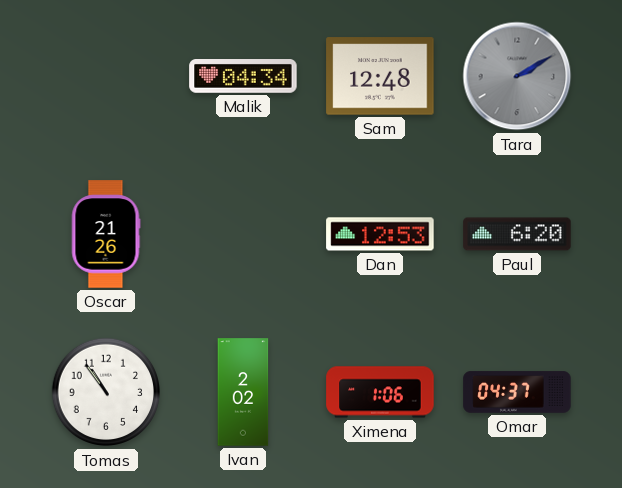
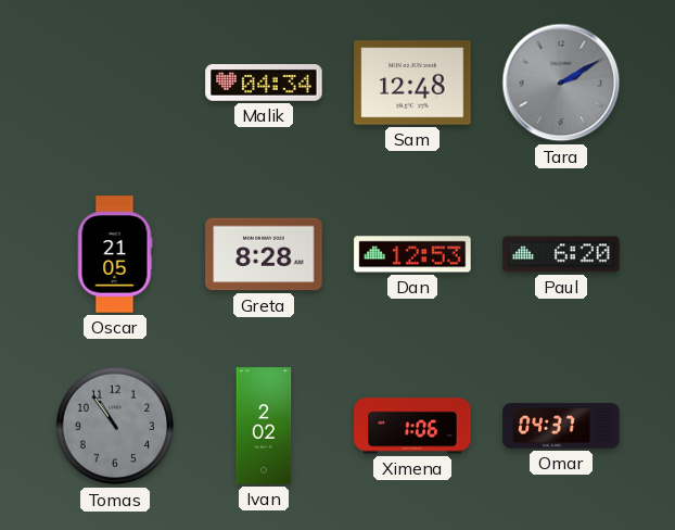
Oscar: 21:26 -> 21:05 (115, 254)
Greta: none -> 8:28 (264, 254)
Tomas dial: white -> grey (115, 426)
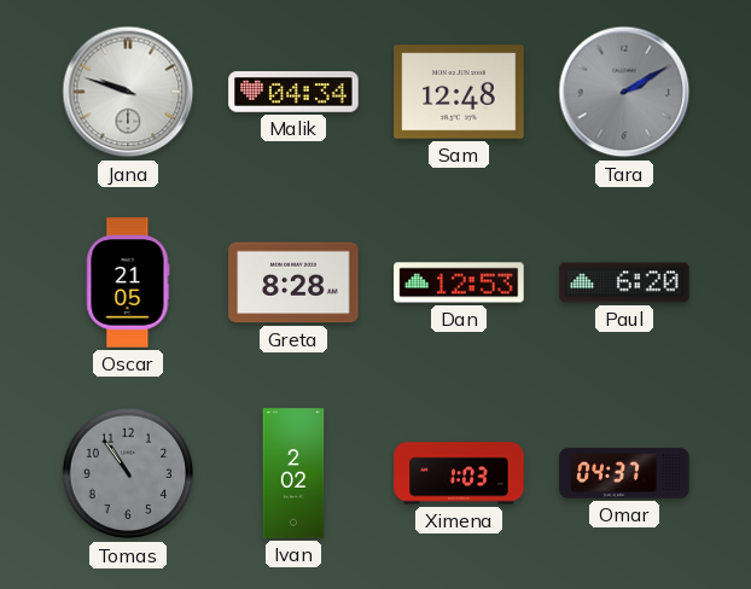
Jana: none -> 9:48 (128, 92)
Ximena: 1:06 -> 1:03 (459, 473)
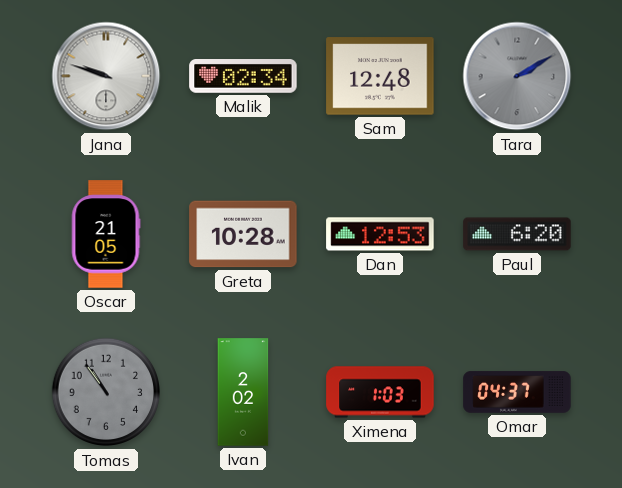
Malik: 04:34 -> 02:34 (243, 77)
Greta: 8:28 -> 10:28 (243, 234)
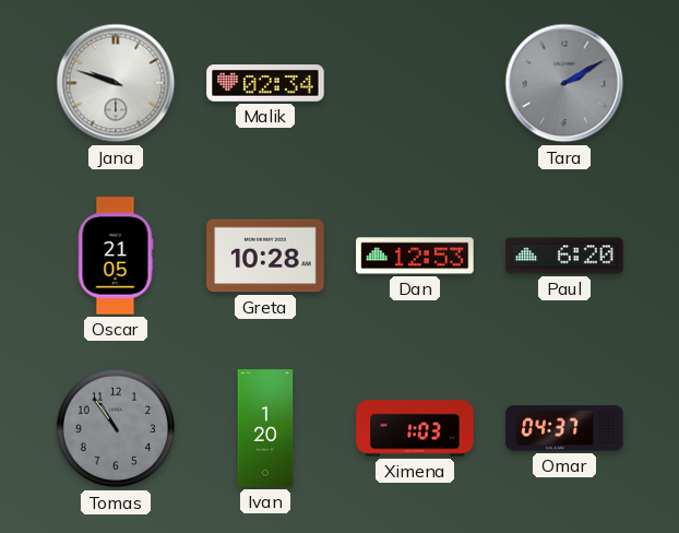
Sam: 12:48 -> none (380, 76)
Ivan: 2:02 -> 1:20 (265, 428)
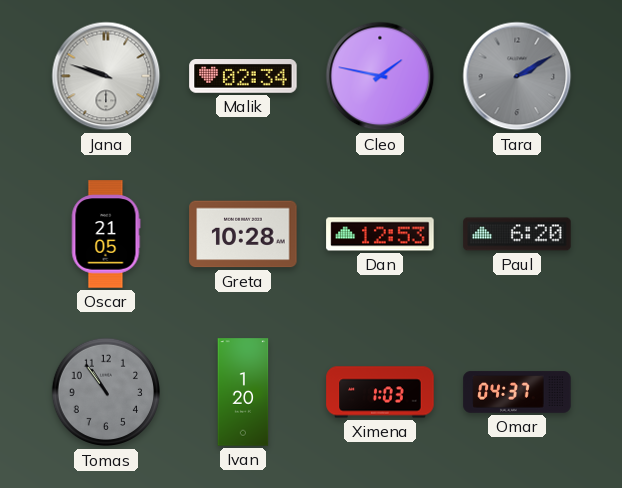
Cleo: none -> 1:47 (380, 76)
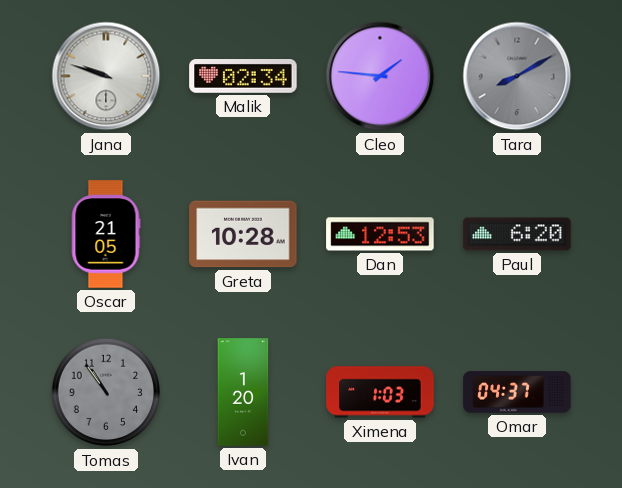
Cleo: 1:47 -> 1:46 (380, 76)
Tara: 2:10 -> 8:10 (517, 76)
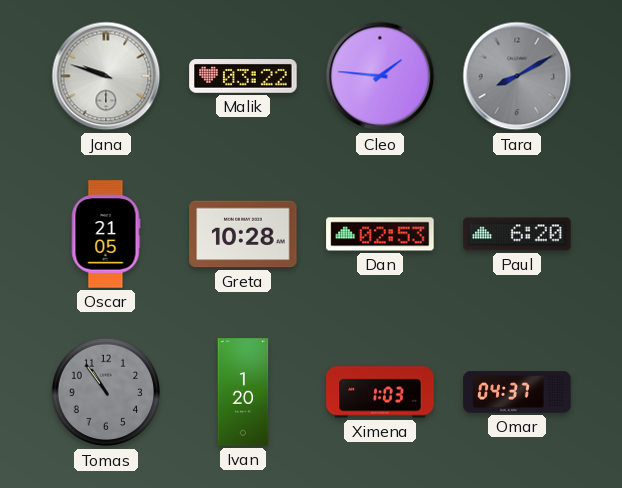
Malik: 02:34 -> 03:22 (243, 77)
Dan: 12:53 -> 02:53 (380, 234)
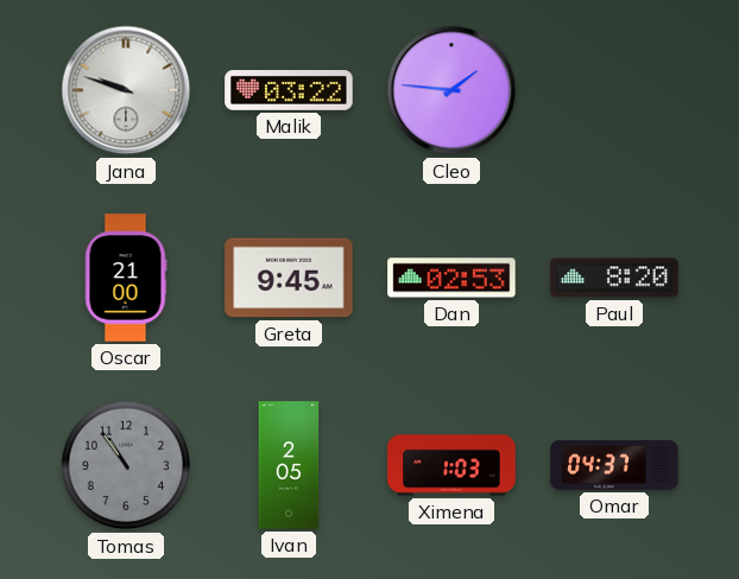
Tara: 8:10 -> none (517, 76)
Oscar: 21:05 -> 21:00 (126, 278)
Greta: 10:28 -> 9:45 (289, 278)
Paul: 6:20 -> 8:20 (614, 278)
Ivan: 1:20 -> 2:05 (289, 465)
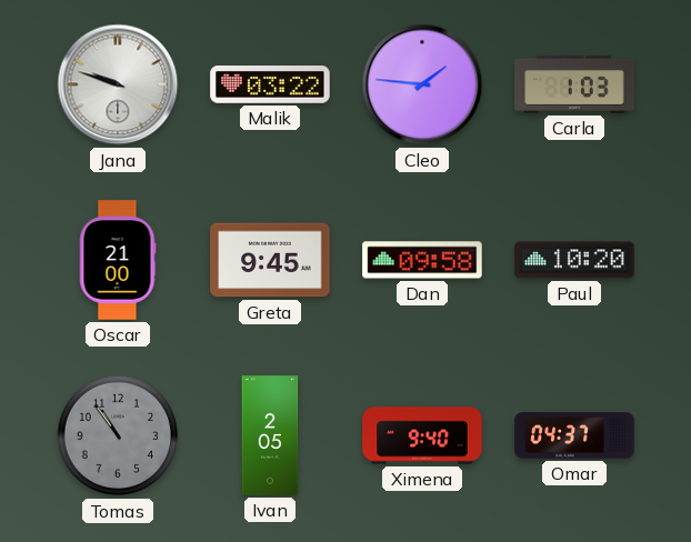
Carla: none -> 1:03 (574, 84)
Dan: 02:53 -> 09:58 (422, 260)
Paul: 8:20 -> 10:20 (574, 260)
Ximena: 1:03 -> 9:40 (422, 435)
